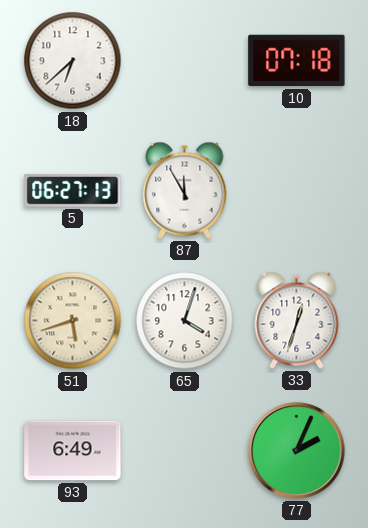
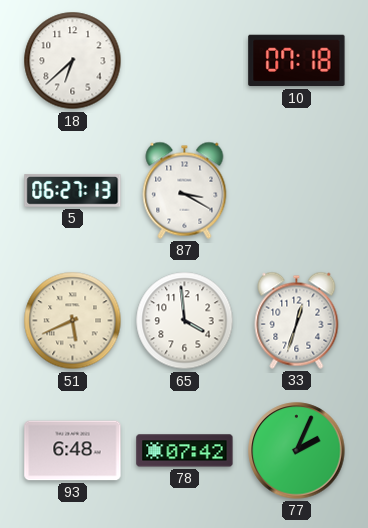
87: 11:55 -> 3:20 (185, 190)
51: 5:42 -> 5:41 (73, 321)
65: 4:03 -> 3:59 (185, 321)
93: 6:49 -> 6:48 (73, 451)
78: none -> 07:42 (185, 451)
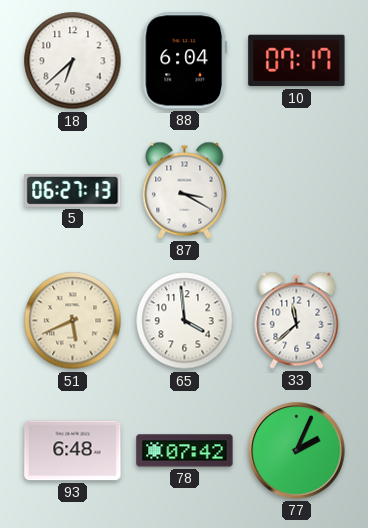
88: none -> 6:04 (185, 61)
10: 07:18 -> 07:17 (297, 61)
33: 12:33 -> 11:38 (297, 320)
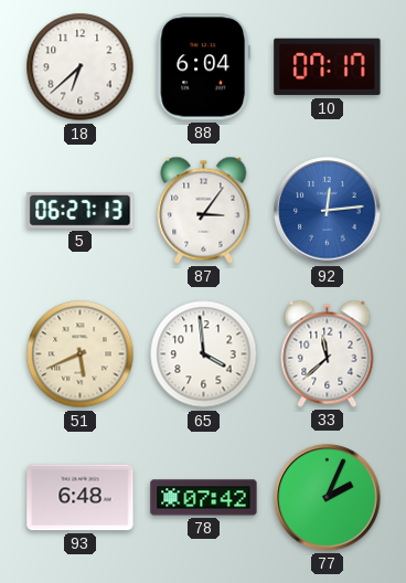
87: 3:20 -> 3:06 (204, 210)
92: none -> 12:14 (328, 211)
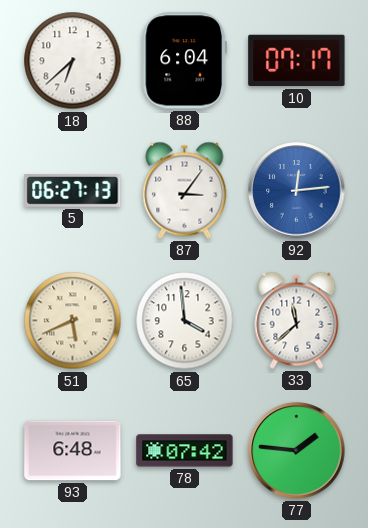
77: 2:04 -> 1:46 (297, 451)
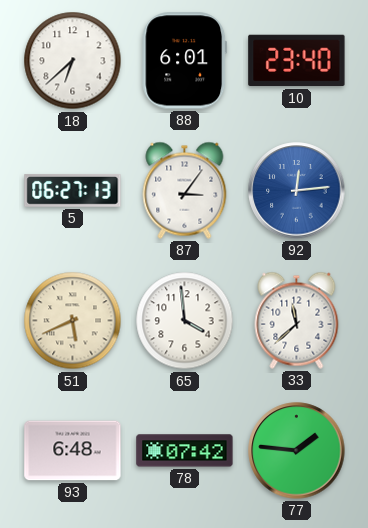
88: 6:04 -> 6:01 (185, 61)
10: 07:17 -> 23:40 (297, 61)
